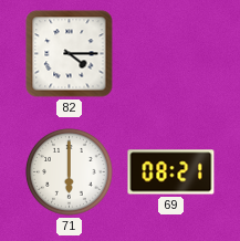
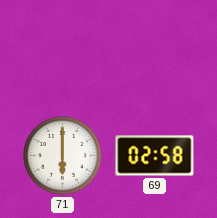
82: 4:15 -> none (70, 54)
69: 08:21 -> 02:58 (155, 156)
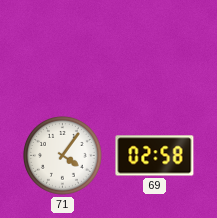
71: 6:00 -> 4:06 (63, 156)
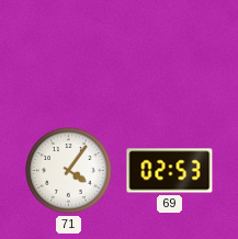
69: 02:58 -> 02:53 (170, 171)
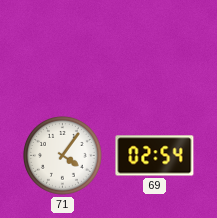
69: 02:53 -> 02:54 (155, 156)
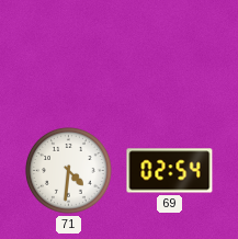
71: 4:06 -> 4:31 (69, 171)
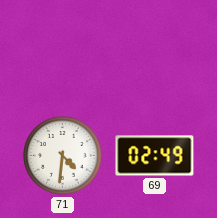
69: 02:54 -> 02:49 (155, 156)
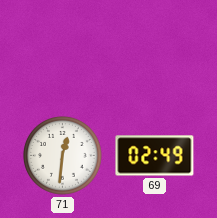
71: 4:31 -> 12:31 (63, 156)
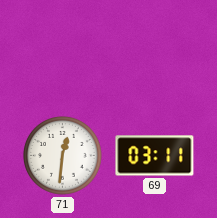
69: 02:49 -> 03:11 (155, 156)
